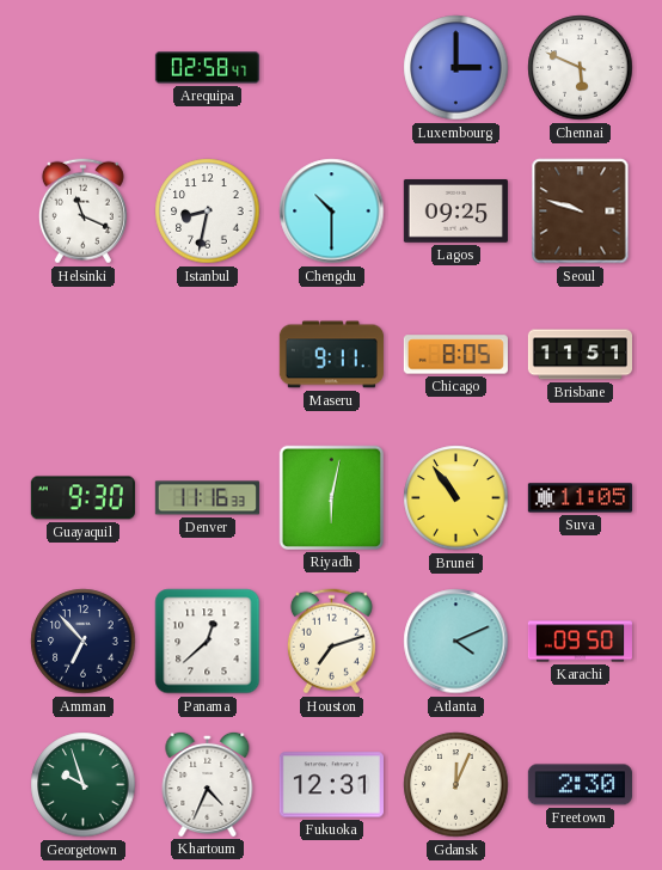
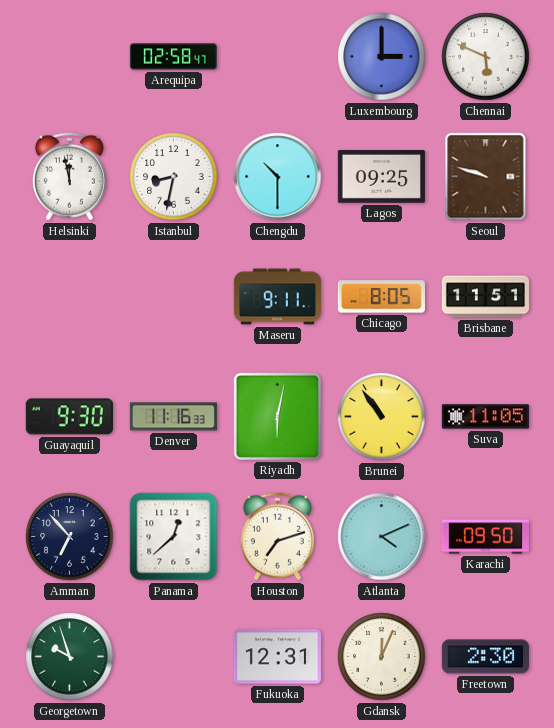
Helsinki: 11:19 -> 11:58 (69, 177)
Khartoum: 4:34 -> none (208, 784)
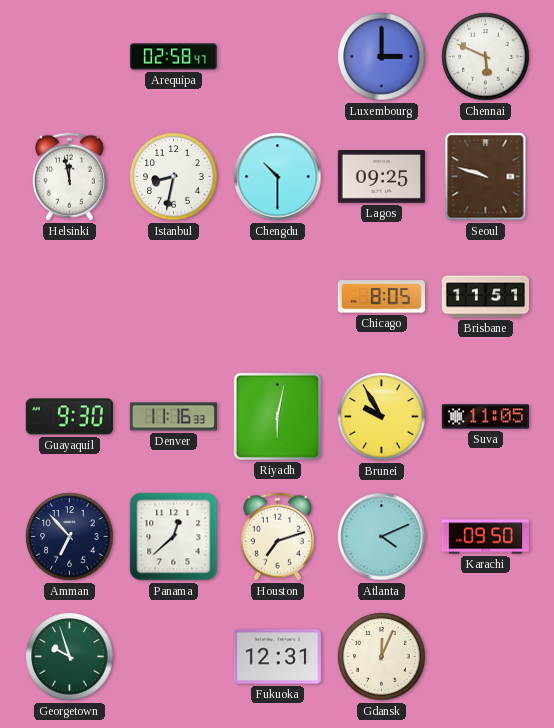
Maseru: 9:11 -> none (277, 297)
Brunei: 10:54 -> 9:55 (382, 417)
Freetown: 2:30 -> none (485, 657)
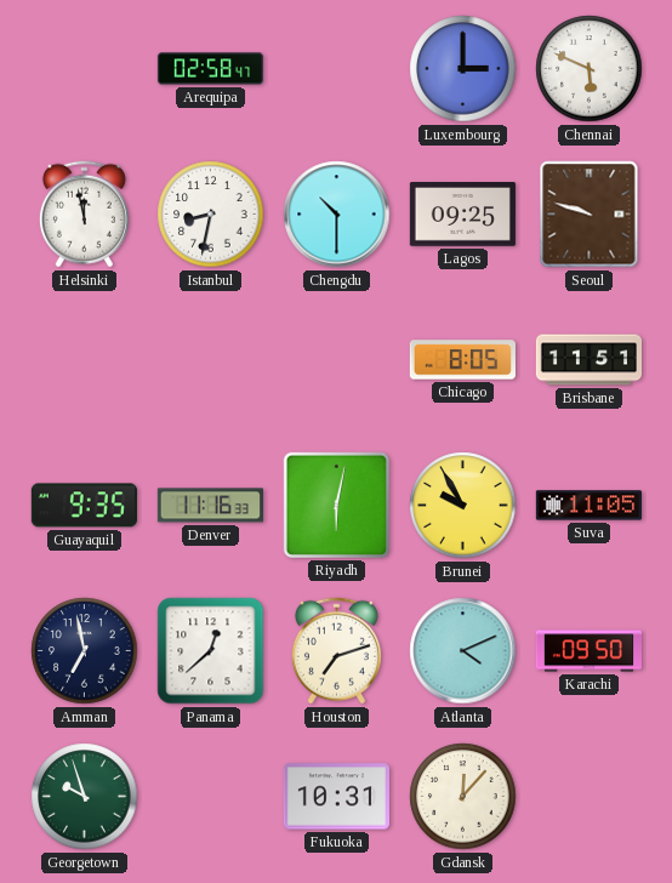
Guayaquil: 9:30 -> 9:35 (84, 506)
Amman: 6:53 -> 6:58 (85, 651)
Fukuoka: 12:31 -> 10:31 (336, 797)
Gdansk: 12:04 -> 12:07 (463, 797)
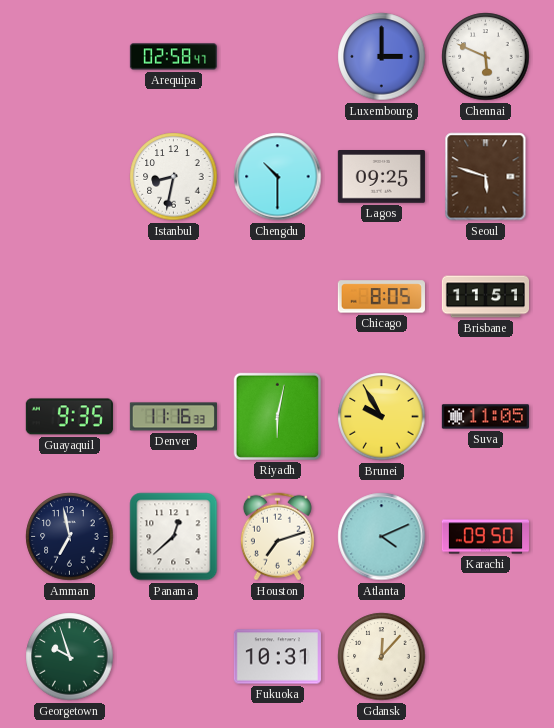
Helsinki: 11:58 -> none (84, 215)
Seoul: 9:48 -> 5:48 (486, 177)
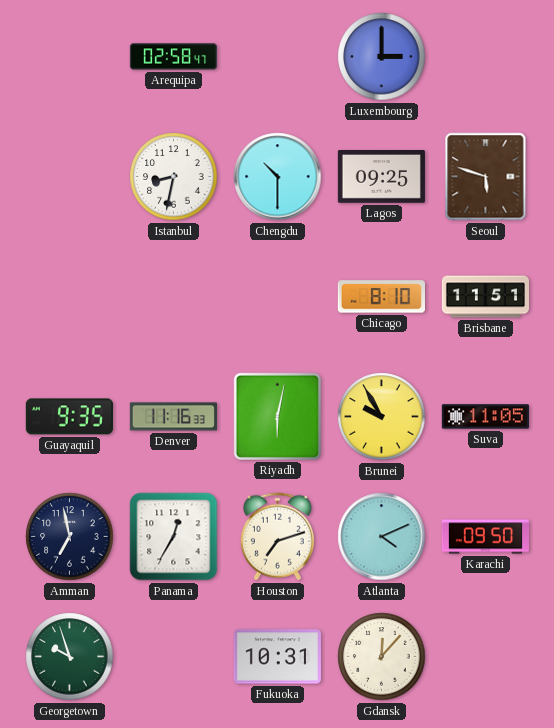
Chennai: 5:49 -> none (486, 57)
Chicago: 8:05 -> 8:10 (381, 297)
Panama: 12:38 -> 12:35 (174, 537)
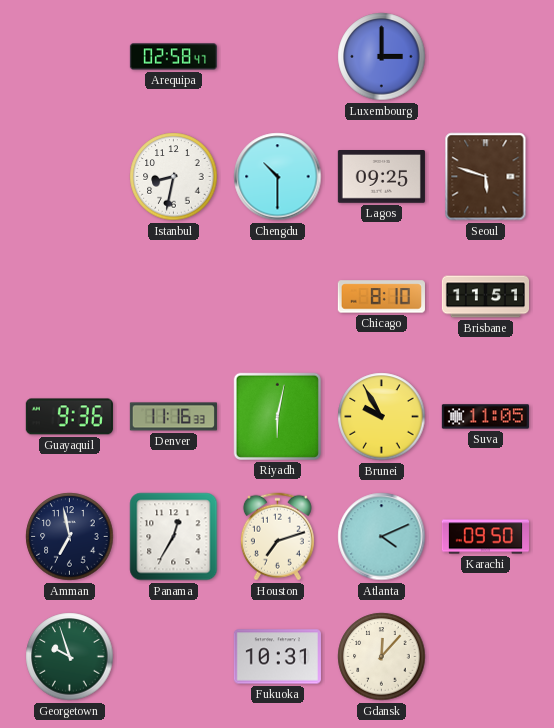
Guayaquil: 9:35 -> 9:36 (69, 417)
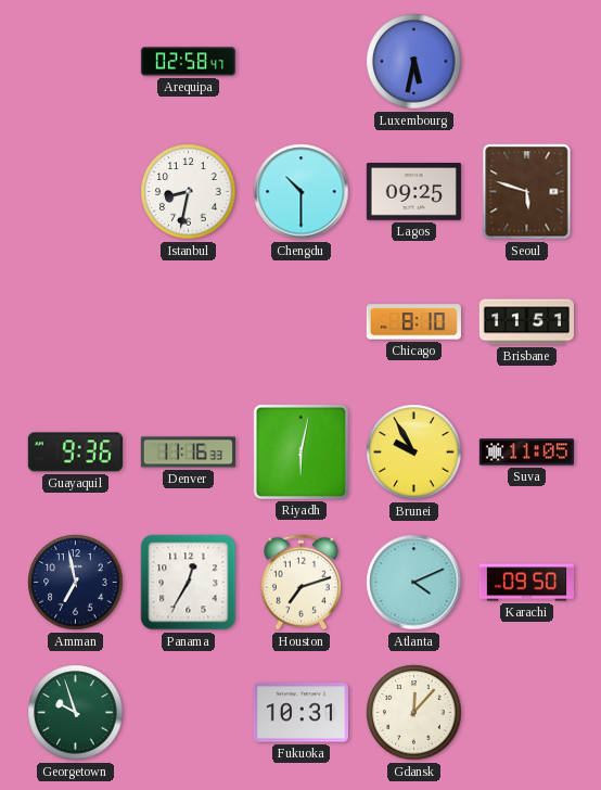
Luxembourg: 3:00 -> 5:32 (414, 62)
